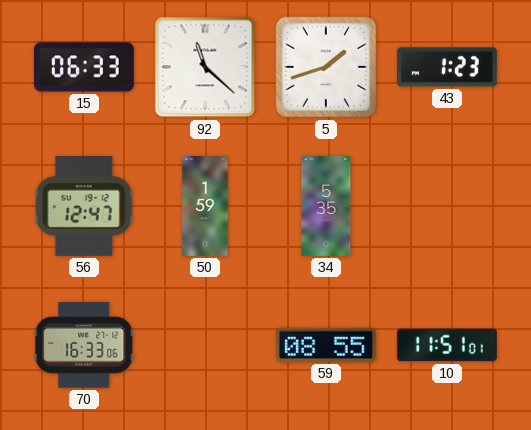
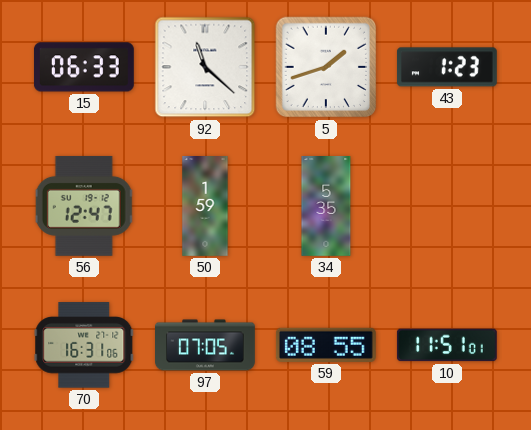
70: 16:33 -> 16:31 (84, 345)
97: none -> 07:05 (206, 345)
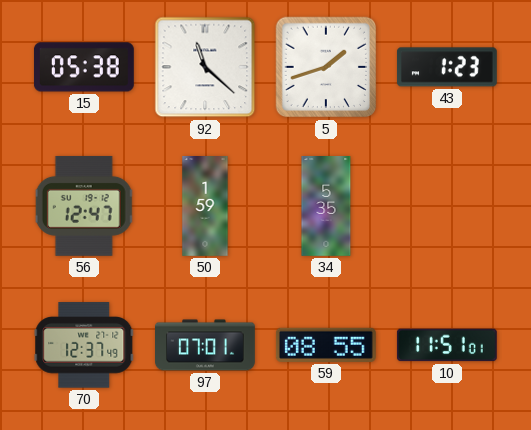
15: 06:33 -> 05:38 (84, 67)
70: 16:31 -> 12:37 (84, 345)
97: 07:05 -> 07:01 (206, 345)
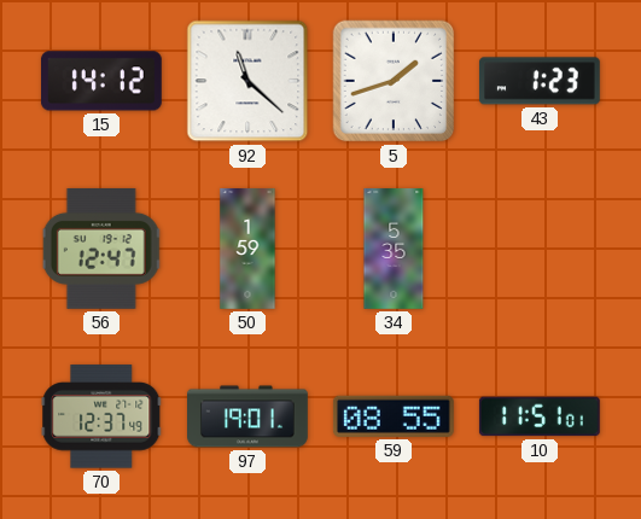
15: 05:38 -> 14:12 (101, 81)
97: 07:01 -> 19:01 (249, 416)
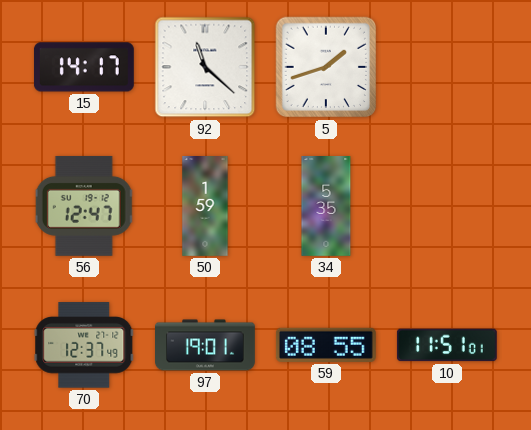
15: 14:12 -> 14:17 (84, 67)
43: 1:23 -> none (540, 81)
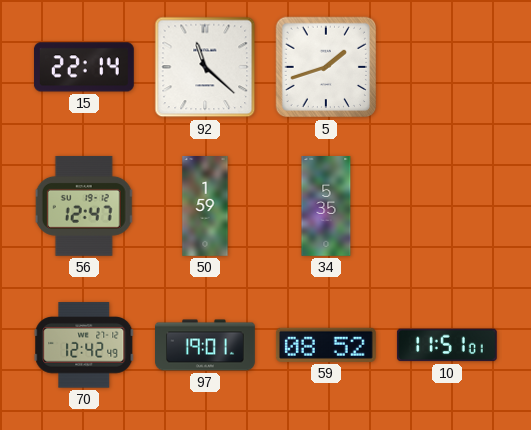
15: 14:17 -> 22:14 (84, 67)
70: 12:37 -> 12:42 (84, 345)
59: 08:55 -> 08:52 (326, 345)
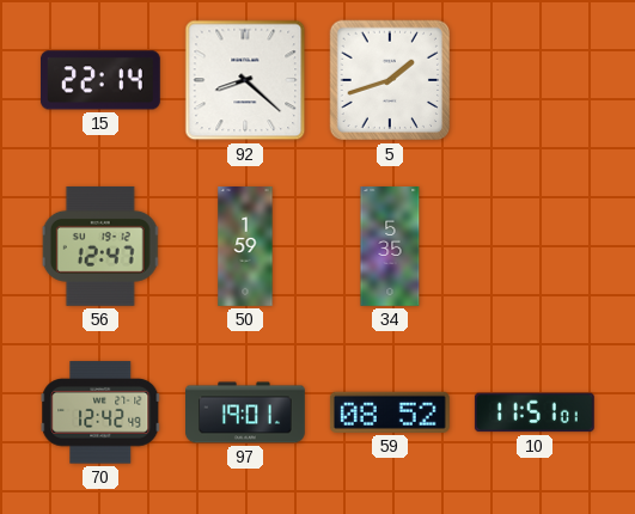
92: 11:22 -> 8:22 (245, 80)
